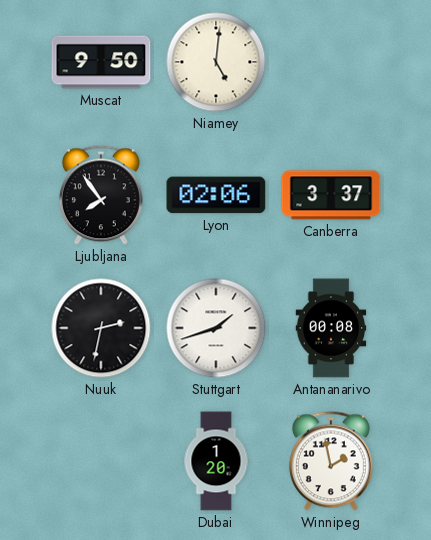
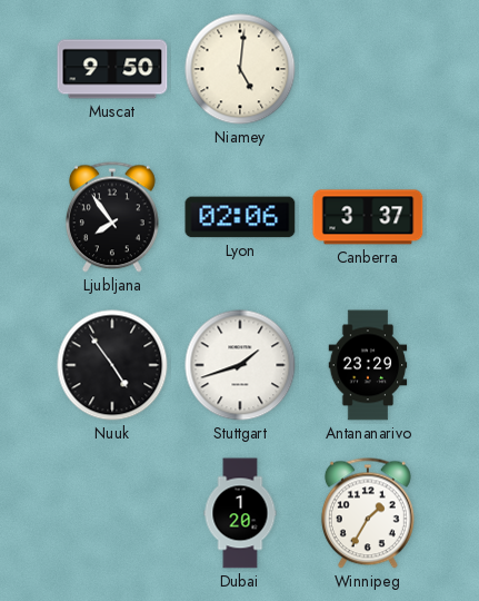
Nuuk: 2:32 -> 4:54 (112, 365)
Antananarivo: 00:08 -> 23:29 (368, 365)
Winnipeg: 1:58 -> 1:35 (368, 513)
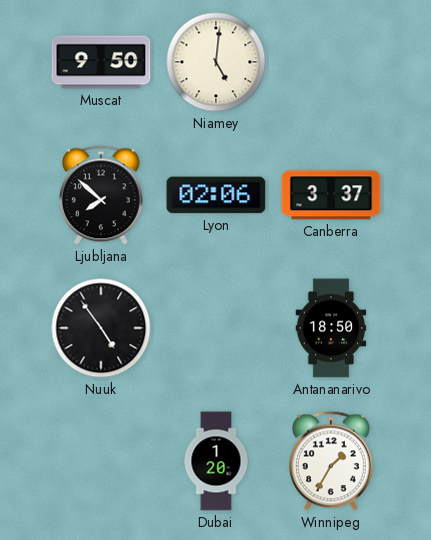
Ljubljana: 7:54 -> 7:52 (101, 195)
Stuttgart: 1:42 -> none (240, 365)
Antananarivo: 23:29 -> 18:50 (331, 328)
